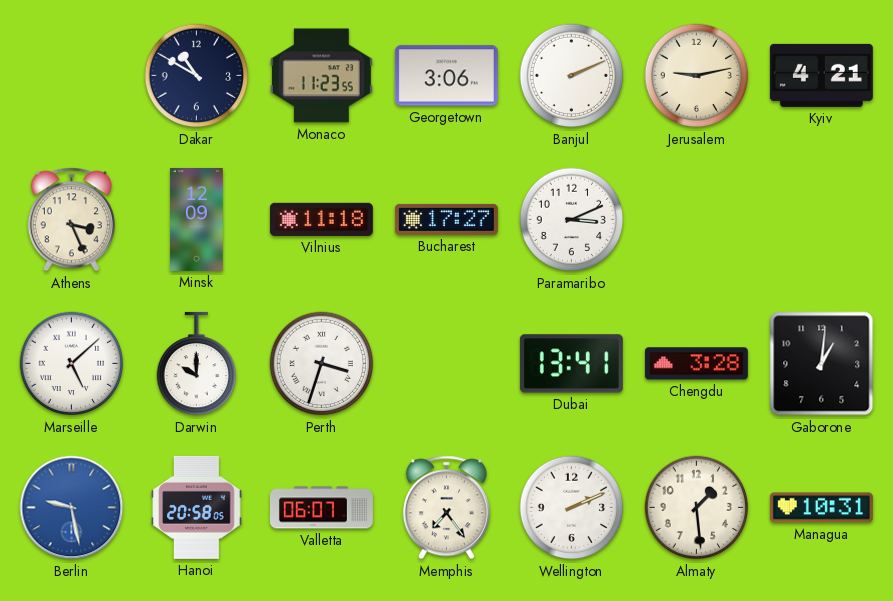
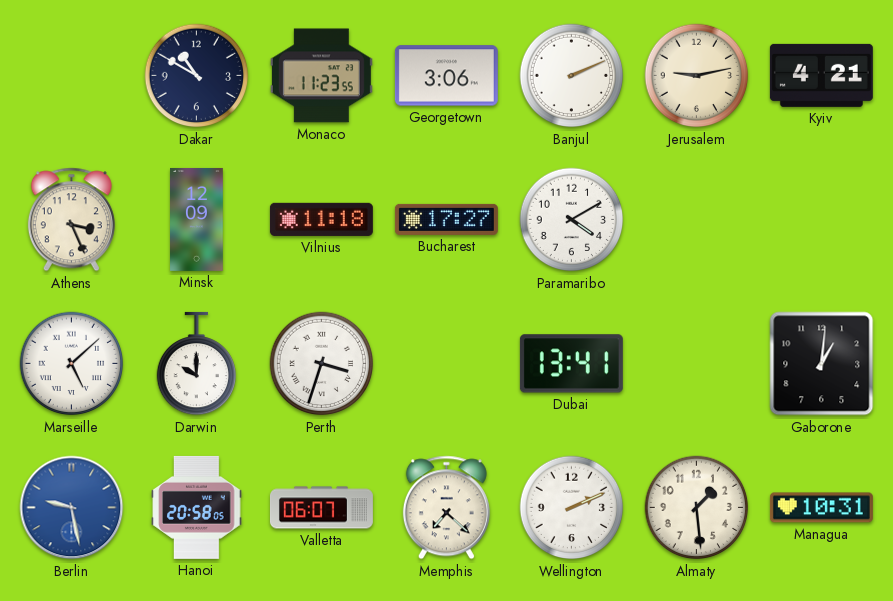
Paramaribo: 3:11 -> 4:10 (572, 220)
Chengdu: 3:28 -> none (696, 364)
Memphis: 7:24 -> 7:22 (446, 508)
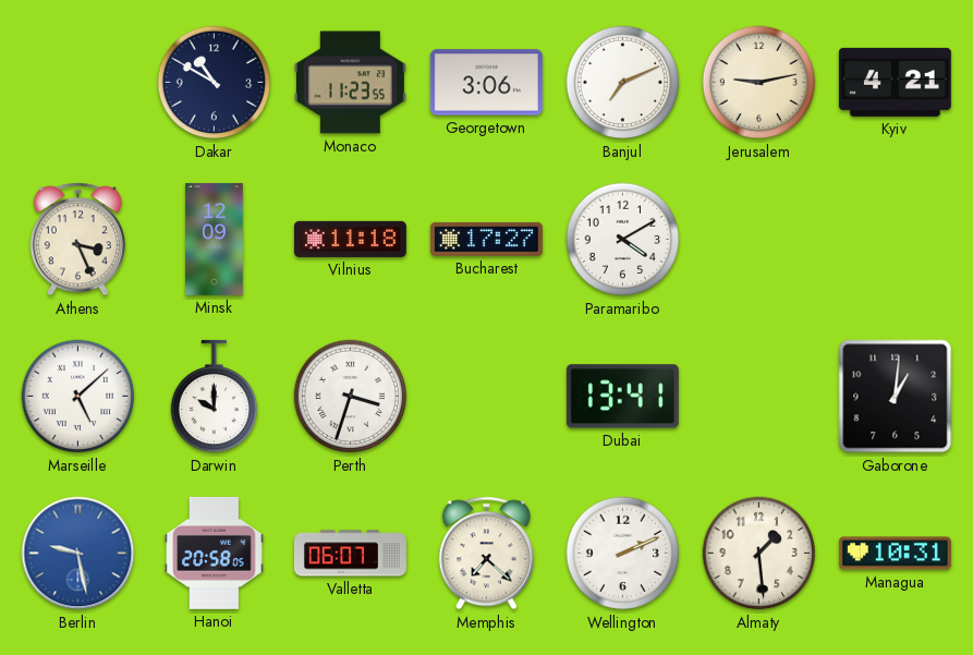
Banjul: 2:11 -> 7:11 (623, 83)
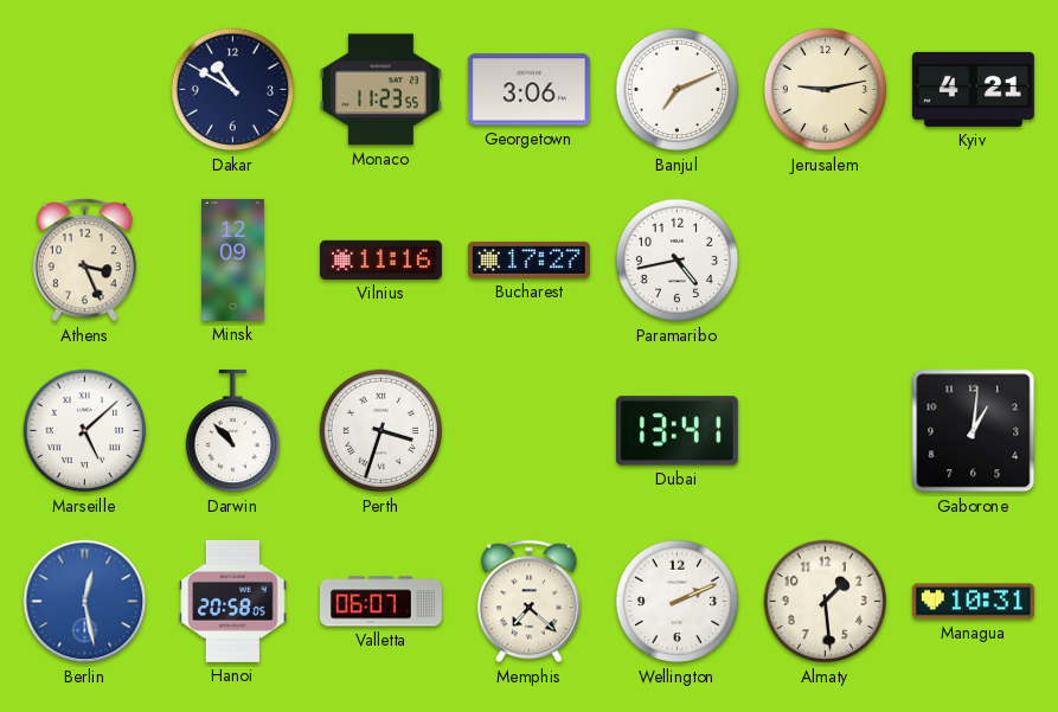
Vilnius: 11:18 -> 11:16 (380, 259)
Paramaribo: 4:10 -> 4:43 (678, 261)
Darwin: 10:00 -> 10:53 (232, 431)
Berlin: 9:28 -> 12:28 (85, 602)
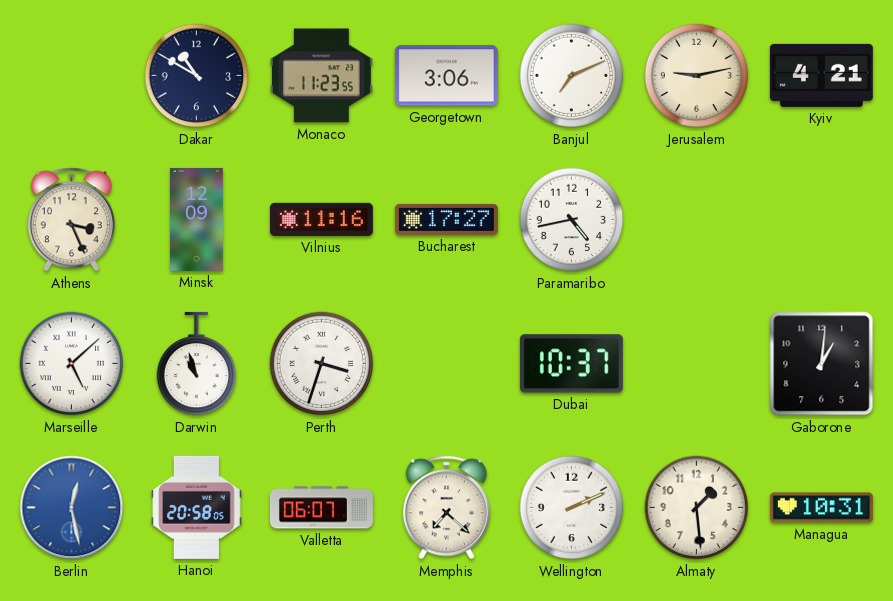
Darwin: 10:53 -> 10:57 (196, 364)
Dubai: 13:41 -> 10:37 (571, 364)
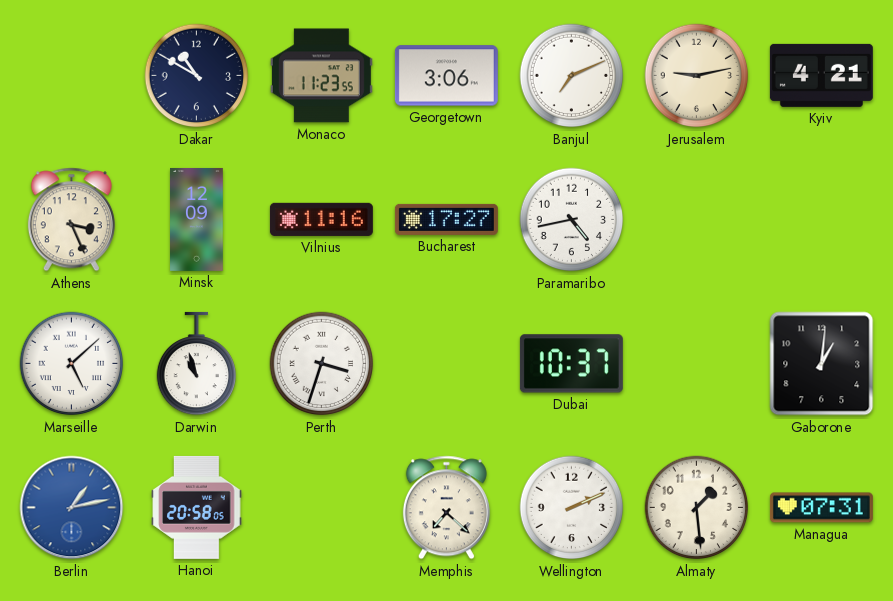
Berlin: 12:28 -> 1:13 (72, 508)
Valletta: 06:07 -> none (321, 508)
Managua: 10:31 -> 07:31 (821, 508)
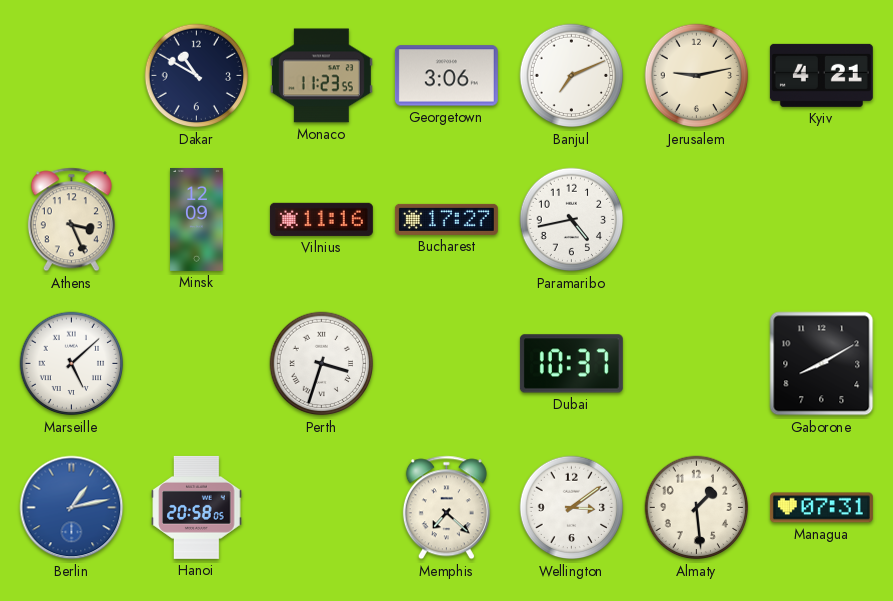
Darwin: 10:57 -> none (196, 364)
Gaborone: 1:01 -> 8:10 (822, 364)
Wellington: 2:11 -> 3:09 (572, 508)
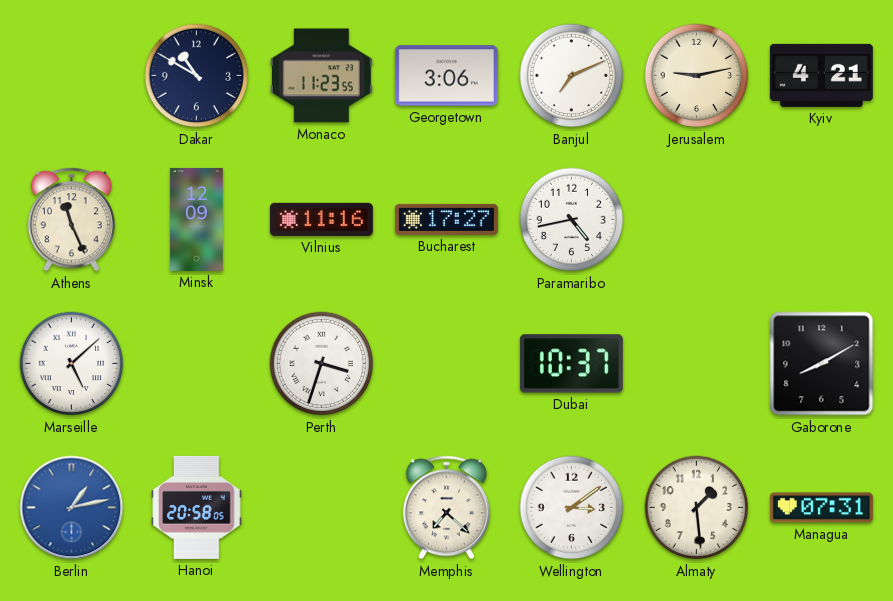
Athens: 3:26 -> 11:26 (71, 220)
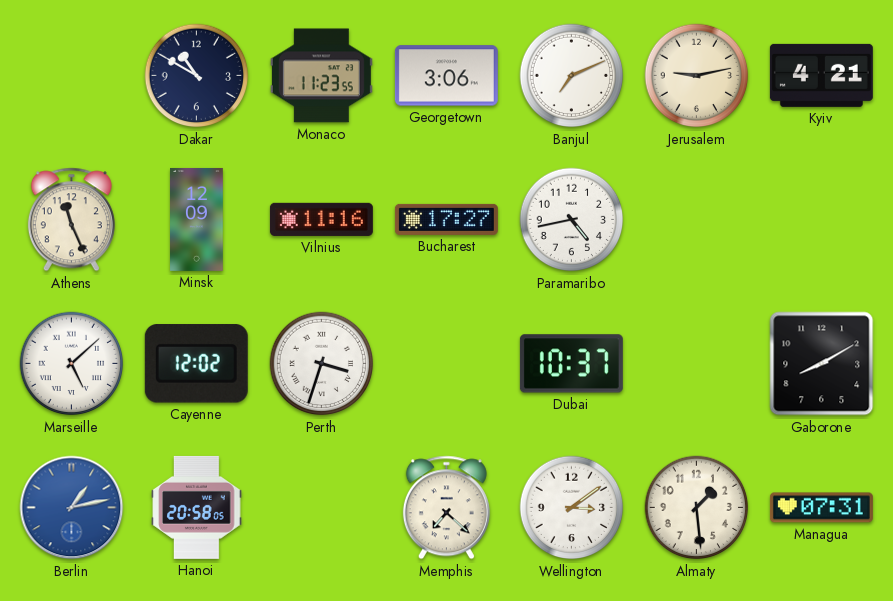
Cayenne: none -> 12:02 (196, 364)
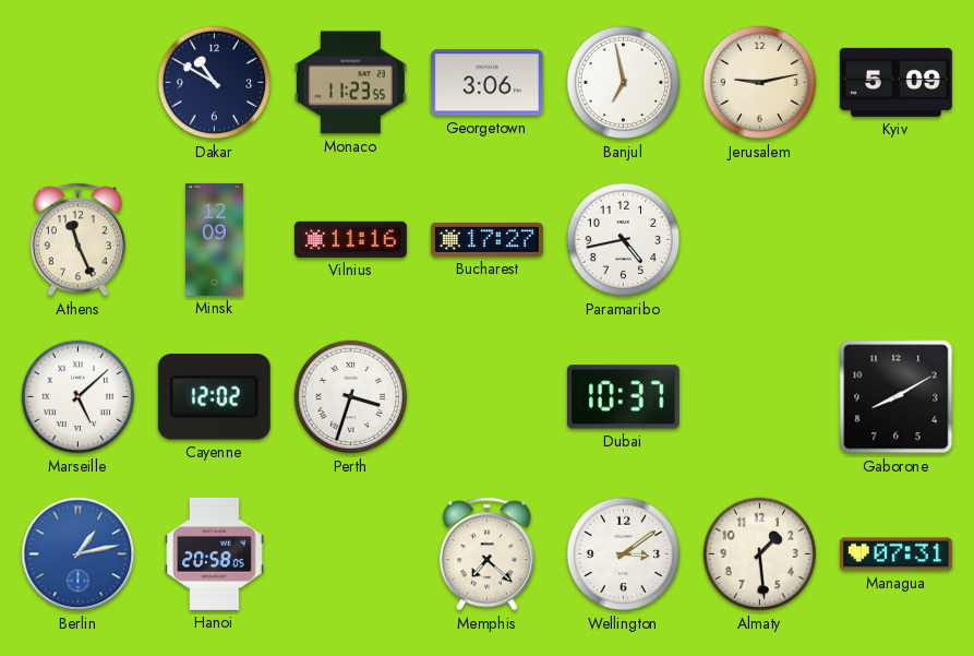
Banjul: 7:11 -> 6:58 (624, 83)
Kyiv: 4:21 -> 5:09 (895, 82)
